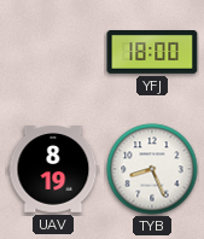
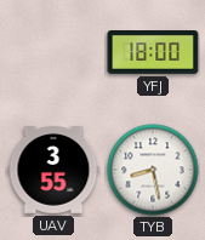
UAV: 8:19 -> 3:55 (53, 171)
TYB: 8:26 -> 8:28 (153, 170)
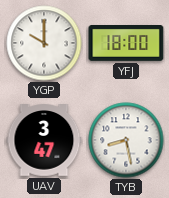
YGP: none -> 10:00 (44, 43)
UAV: 3:55 -> 3:47 (44, 141)
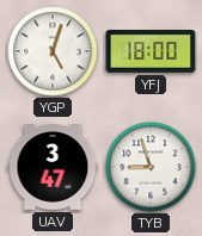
YGP: 10:00 -> 5:03 (53, 51)
TYB: 8:28 -> 8:57 (151, 167)
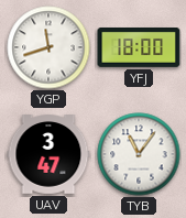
YGP: 5:03 -> 11:42 (48, 47)
TYB: 8:57 -> 11:06 (139, 154)
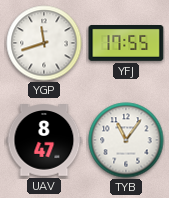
YFJ: 18:00 -> 17:55 (126, 44)
UAV: 3:47 -> 8:47 (44, 141)
